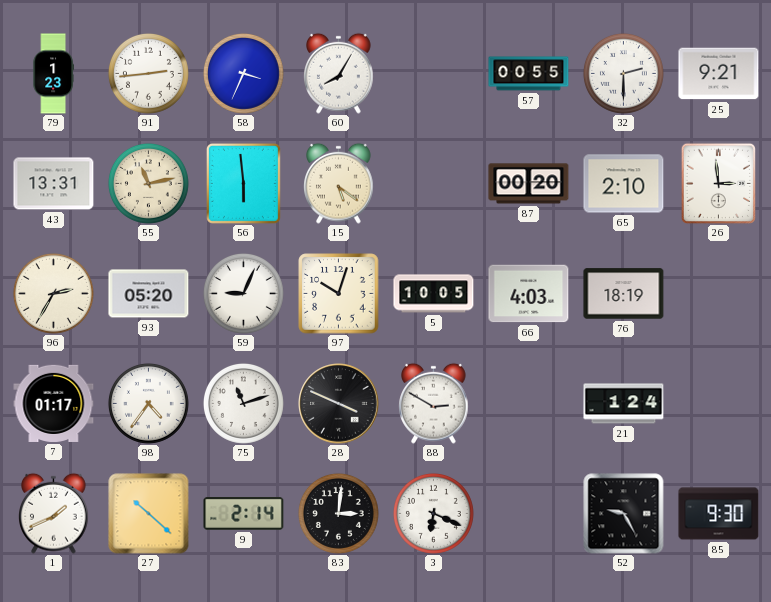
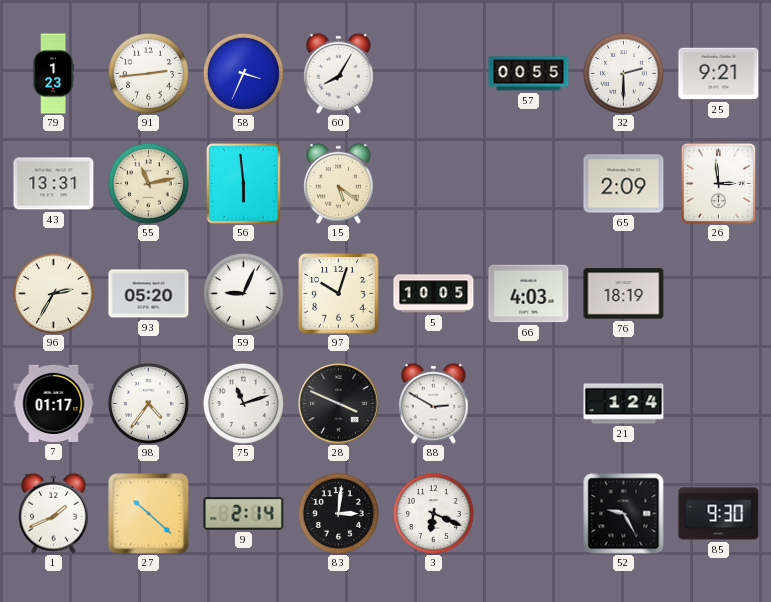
87: 00:20 -> none (529, 184)
65: 2:10 -> 2:09 (624, 184)
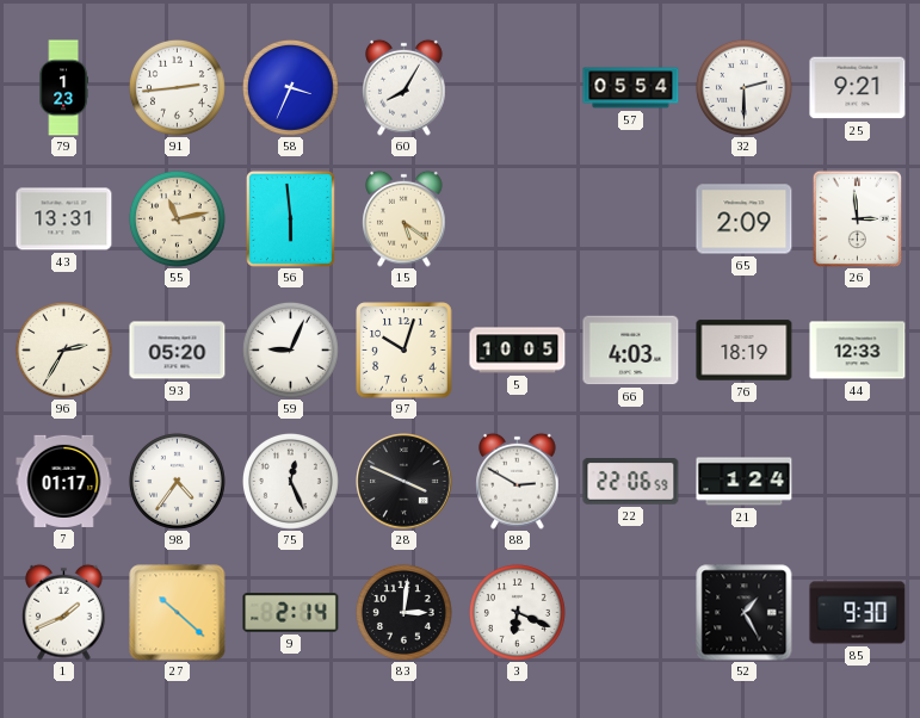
57: 00:55 -> 05:54 (631, 88)
44: none -> 12:33 (858, 351)
75: 11:12 -> 12:26 (290, 481)
22: none -> 22:06 (631, 482)
52: 9:25 -> 1:25 (745, 613)
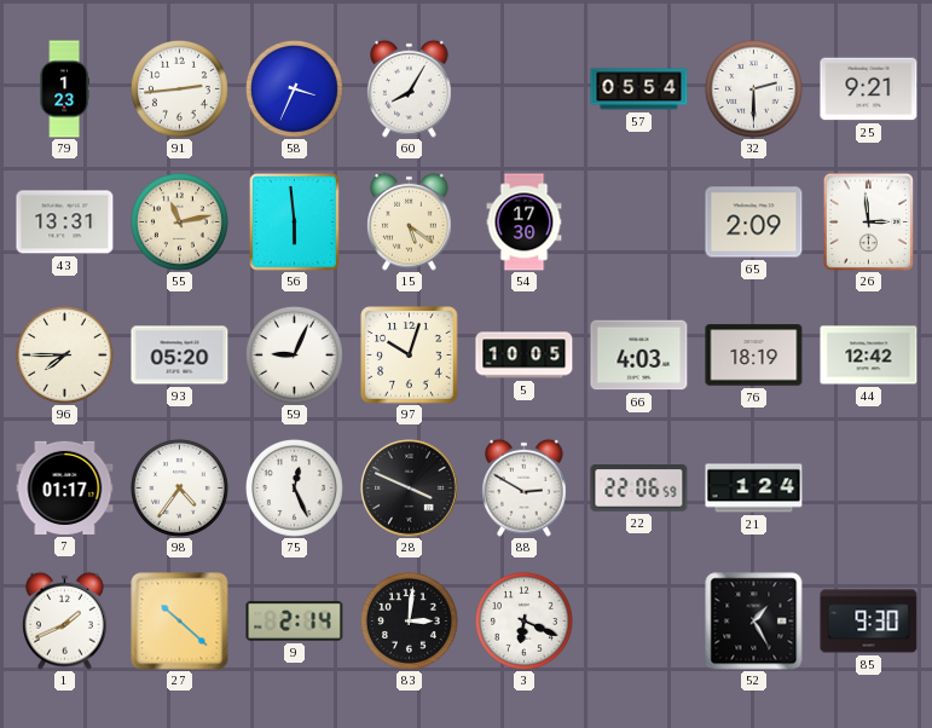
54: none -> 17:30 (525, 223)
96: 2:35 -> 7:45 (64, 354)
44: 12:33 -> 12:42 (869, 356)
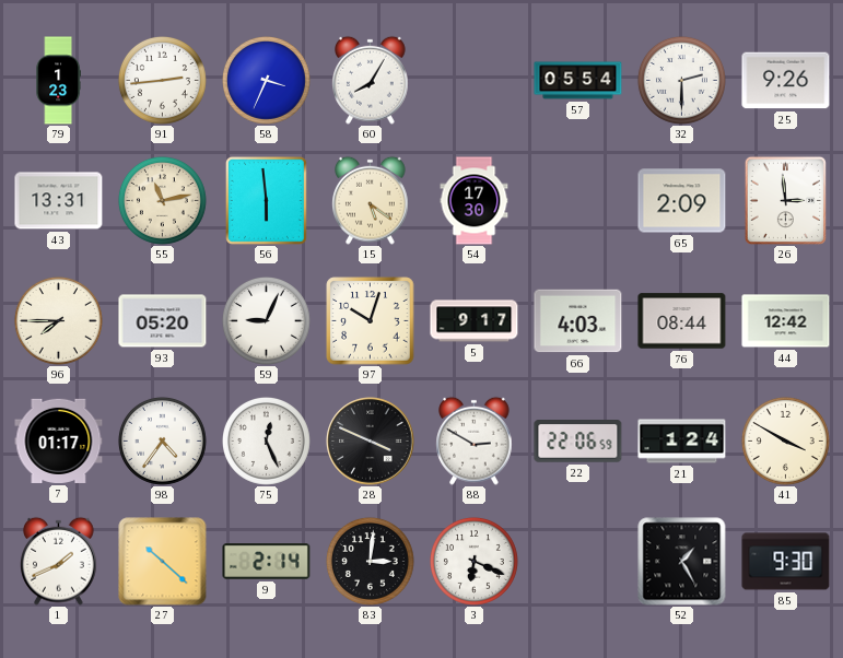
25: 9:21 -> 9:26 (786, 81)
5: 10:05 -> 9:17 (475, 321)
76: 18:19 -> 08:44 (682, 321)
41: none -> 3:50 (785, 440)
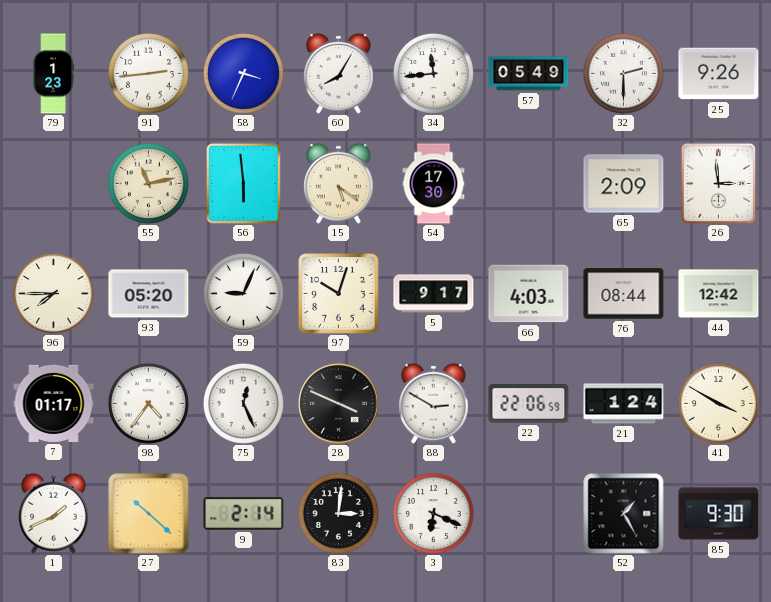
34: none -> 11:44 (433, 73)
57: 05:54 -> 05:49 (529, 74)
43: 13:31 -> none (59, 201)
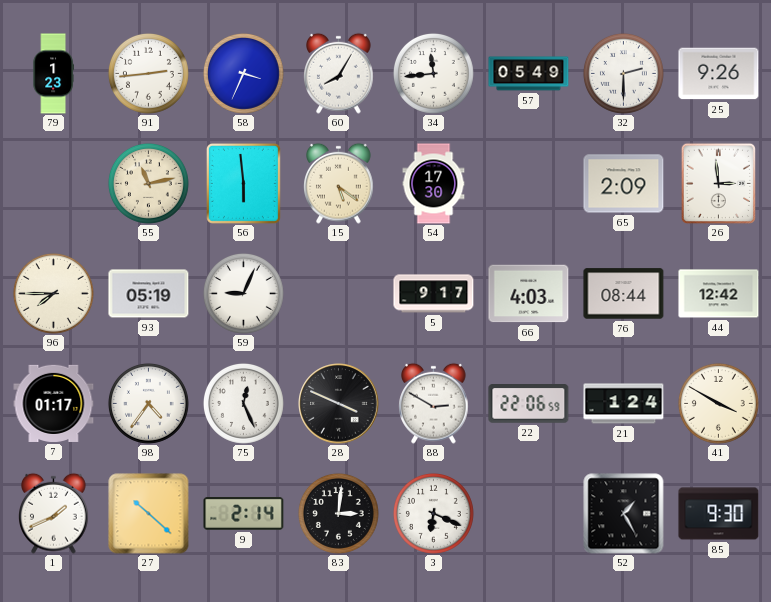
93: 05:20 -> 05:19 (149, 294)
97: 10:03 -> none (339, 294)
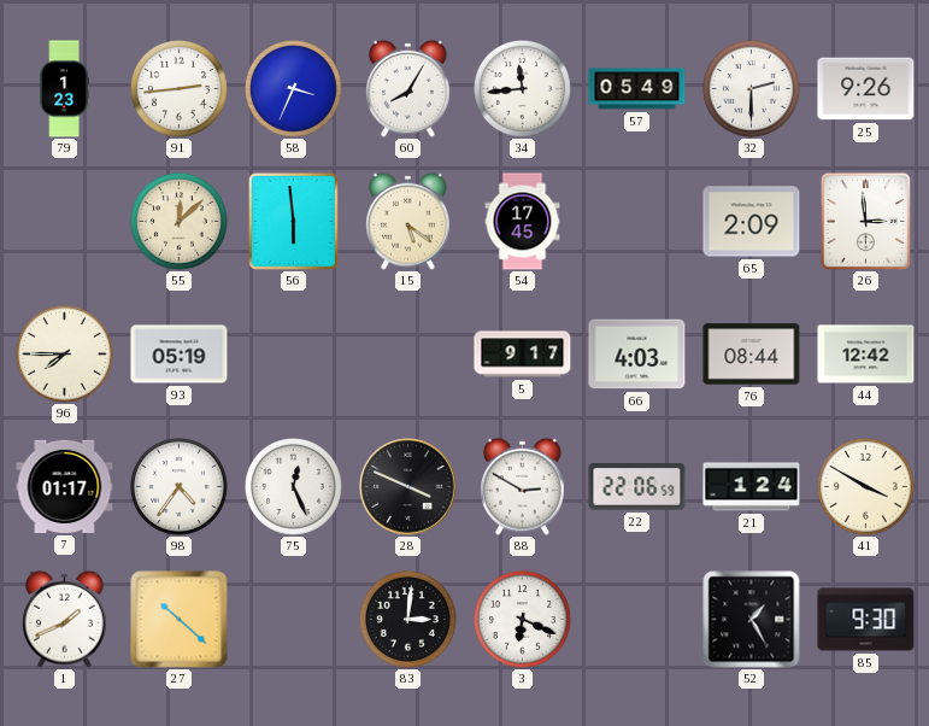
55: 11:13 -> 12:08 (178, 221)
54: 17:30 -> 17:45 (523, 222)
59: 9:04 -> none (243, 293)
9: 2:14 -> none (244, 514)
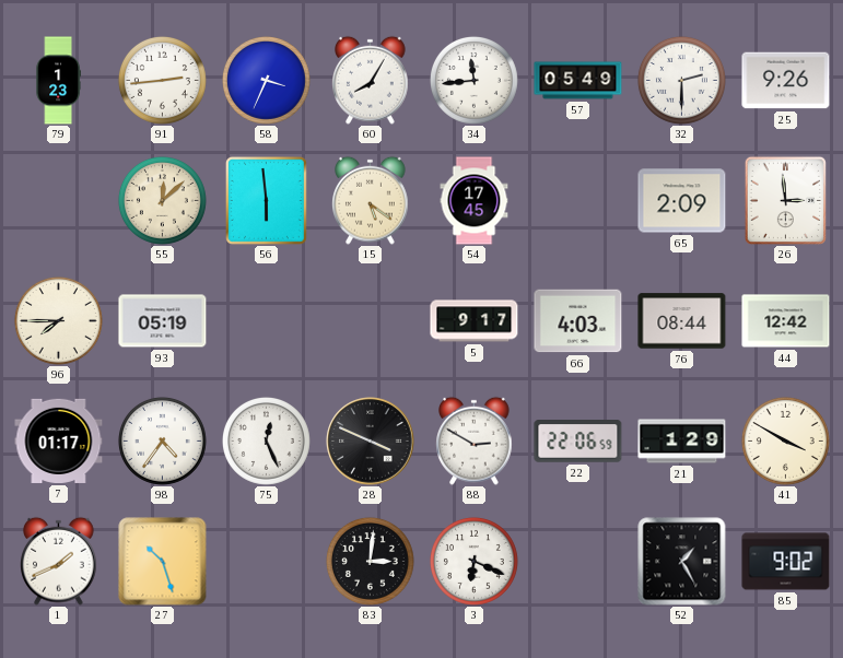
21: 1:24 -> 1:29 (682, 442)
27: 10:22 -> 10:27 (163, 562)
85: 9:30 -> 9:02 (786, 562)
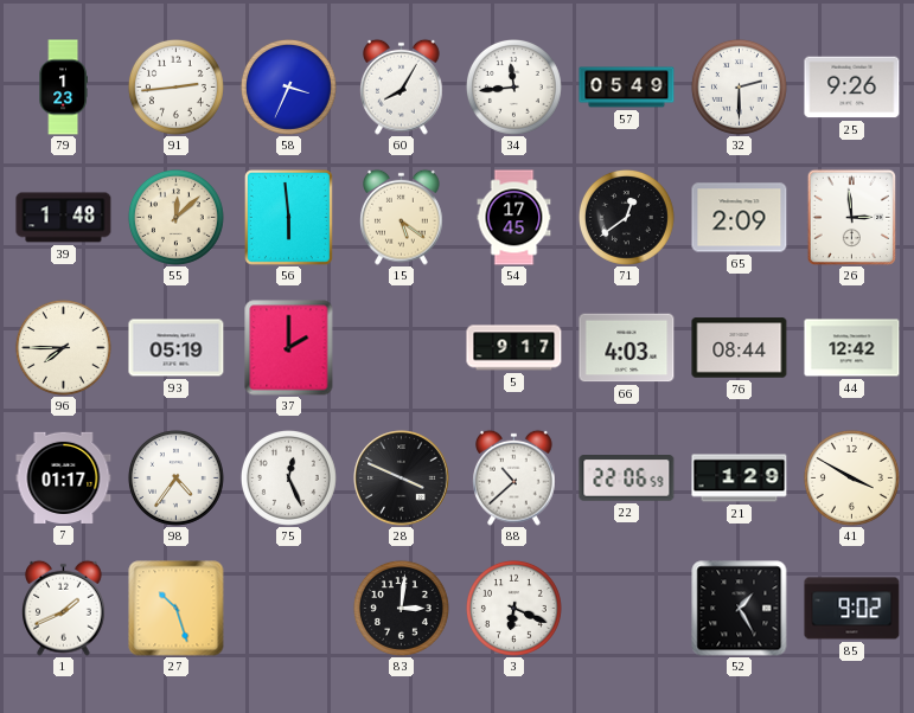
39: none -> 1:48 (64, 218)
71: none -> 12:39 (626, 217)
37: none -> 2:00 (289, 348)
88: 2:50 -> 10:38 (514, 477)
